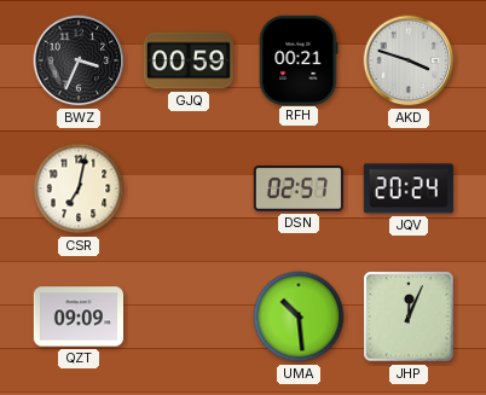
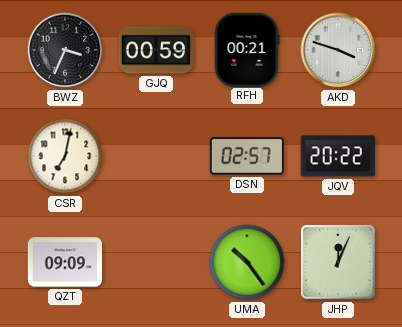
JQV: 20:24 -> 20:22 (338, 156)
UMA: 10:29 -> 10:24 (247, 262)
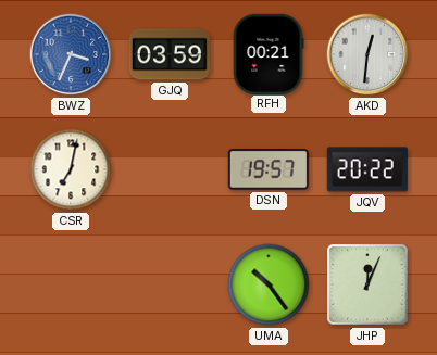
BWZ dial: black -> blue (71, 54)
GJQ: 00:59 -> 03:59 (170, 54)
AKD: 3:48 -> 12:31 (367, 54)
DSN: 02:57 -> 19:57 (269, 170)
QZT: 09:09 -> none (64, 262)
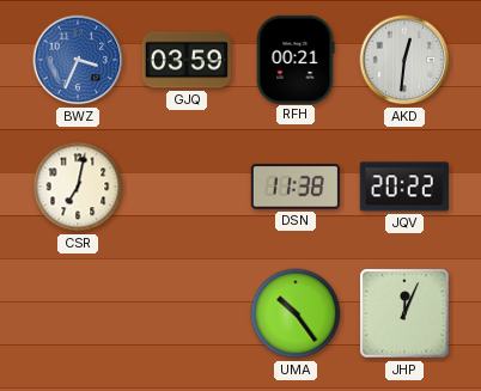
DSN: 19:57 -> 11:38 (296, 188)
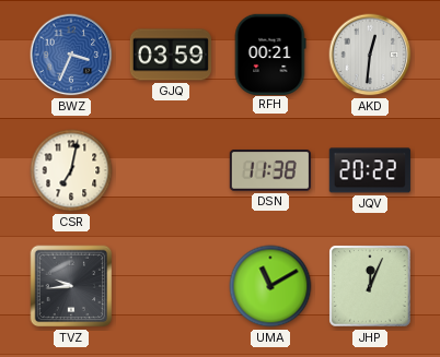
TVZ: none -> 9:44 (71, 286)
UMA: 10:24 -> 11:10 (270, 286)
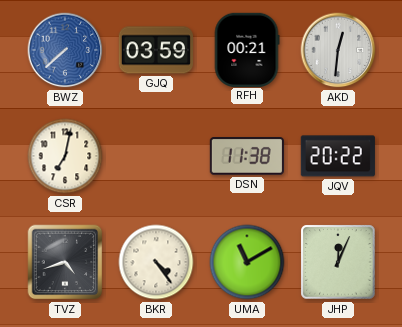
BWZ: 3:34 -> 7:38 (65, 50)
TVZ: 9:44 -> 4:42 (65, 262)
BKR: none -> 4:24 (156, 262)
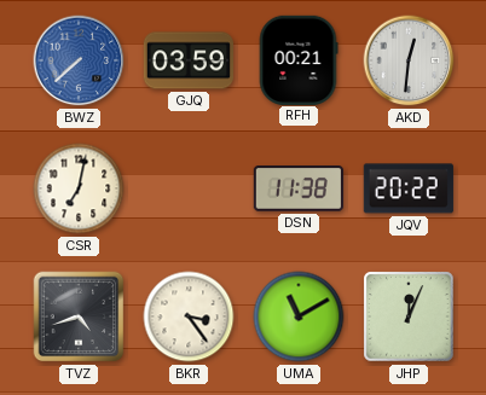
BKR: 4:24 -> 3:24 (189, 316)
